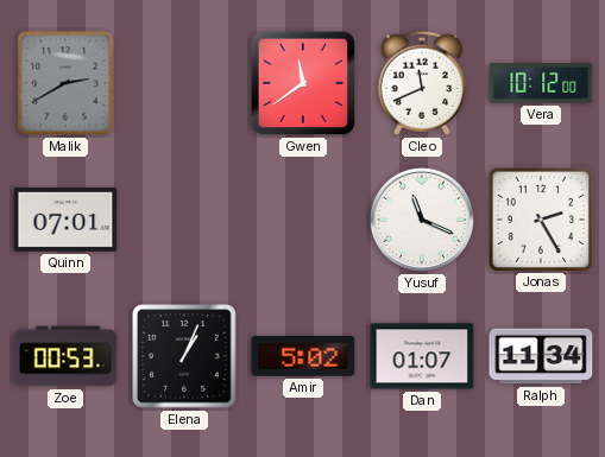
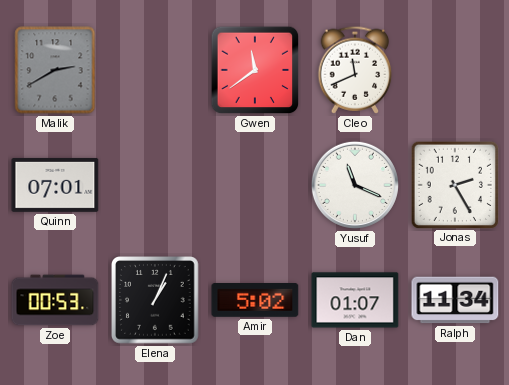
Vera: 10:12 -> none (541, 83)
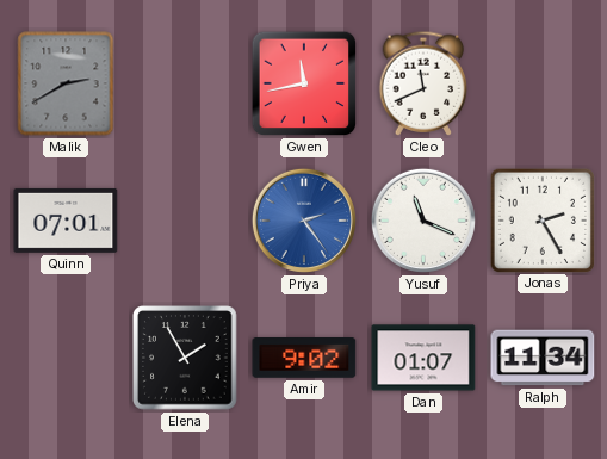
Gwen: 11:39 -> 11:43 (304, 83)
Priya: none -> 2:24 (304, 221)
Zoe: 00:53 -> none (55, 300)
Elena: 1:04 -> 1:55 (186, 359)
Amir: 5:02 -> 9:02 (304, 359)
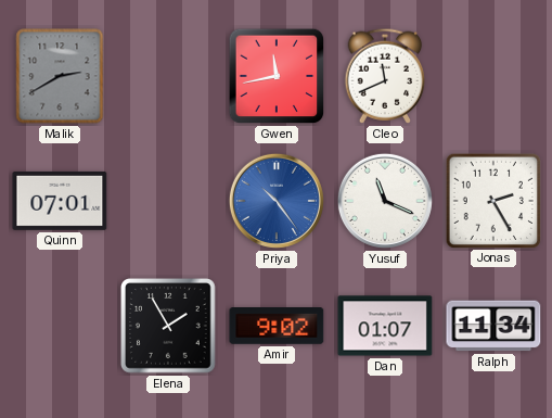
Priya: 2:24 -> 10:24 (277, 201)
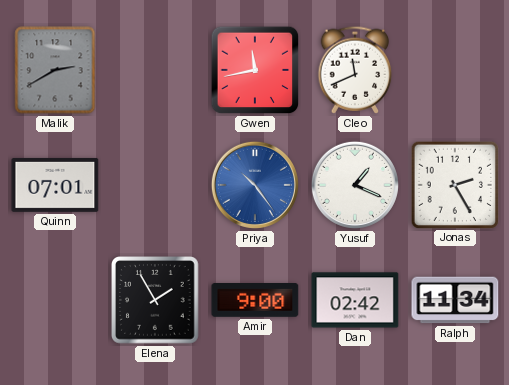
Yusuf: 11:19 -> 1:19 (355, 185)
Amir: 9:02 -> 9:00 (255, 301)
Dan: 01:07 -> 02:42 (355, 300)
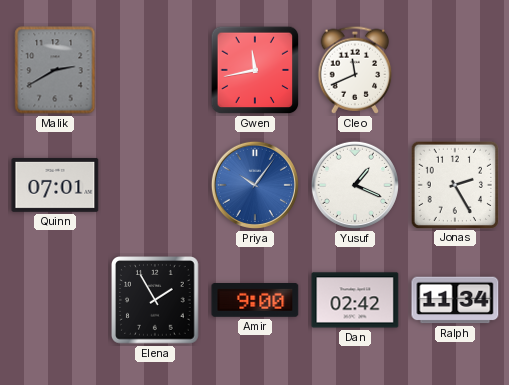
Priya: 10:24 -> 10:06 (255, 185)
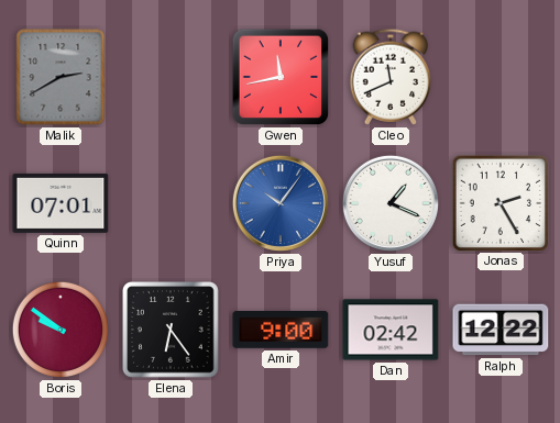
Boris: none -> 9:51 (61, 330)
Elena: 1:55 -> 6:24 (172, 331)
Ralph: 11:34 -> 12:22 (501, 330)
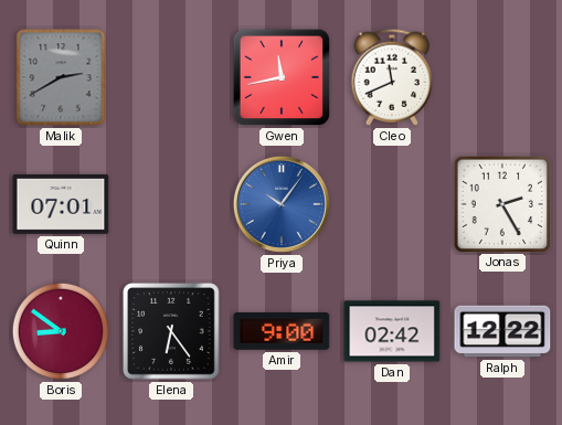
Yusuf: 1:19 -> none (391, 203)
Boris: 9:51 -> 8:51 (61, 331)
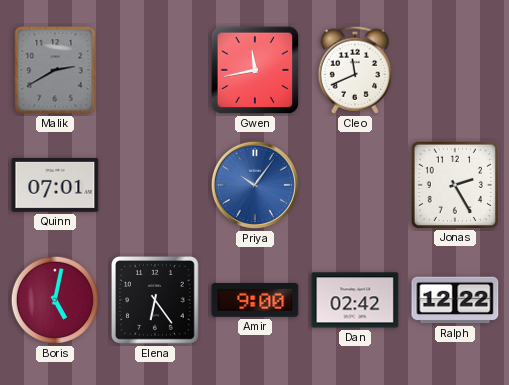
Boris: 8:51 -> 5:02 (55, 300)
